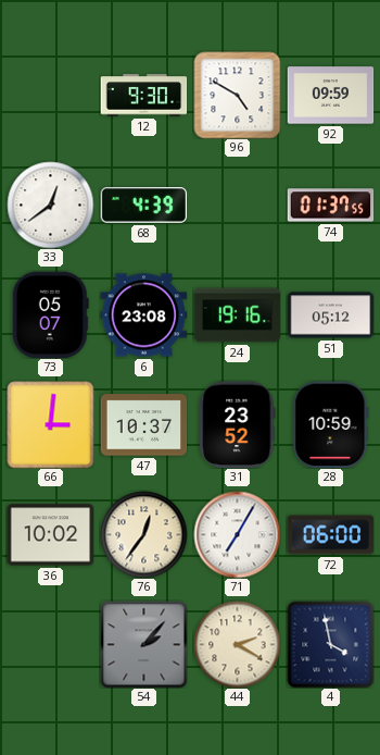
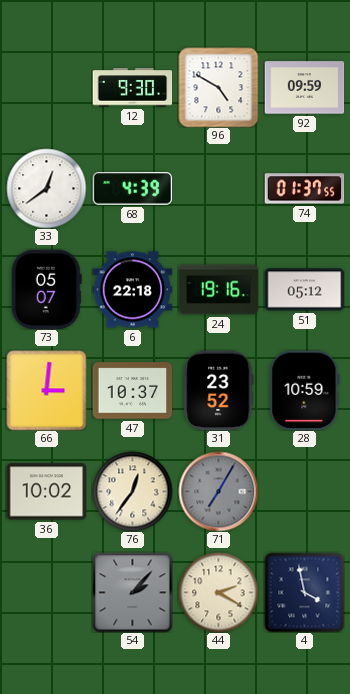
6: 23:08 -> 22:18 (132, 290)
71 dial: white -> grey (218, 491)
72: 06:00 -> none (330, 535)
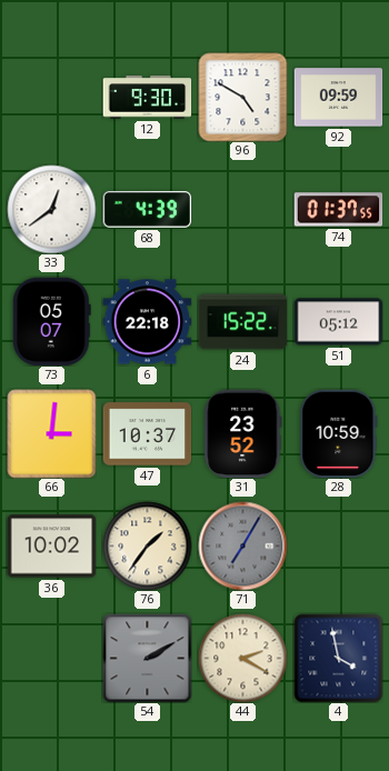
24: 19:16 -> 15:22 (242, 322)
76: 12:36 -> 1:36 (147, 545)
54: 2:07 -> 2:10 (147, 658)
